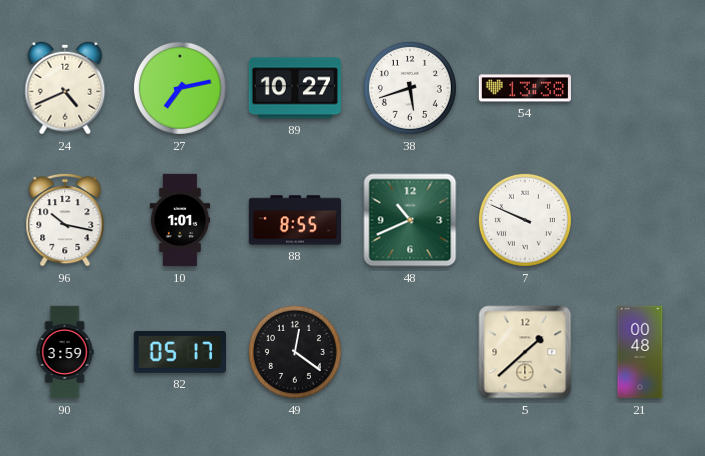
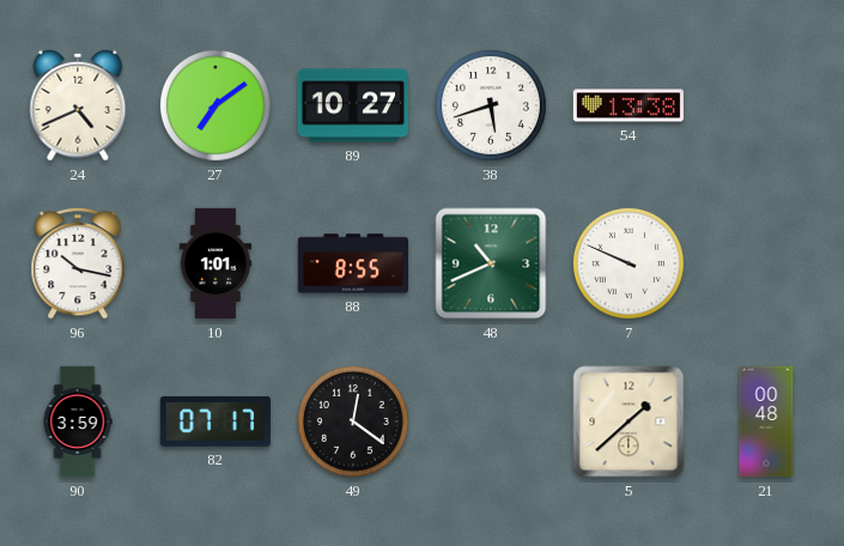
27: 7:13 -> 7:09 (215, 105)
82: 05:17 -> 07:17 (214, 421)
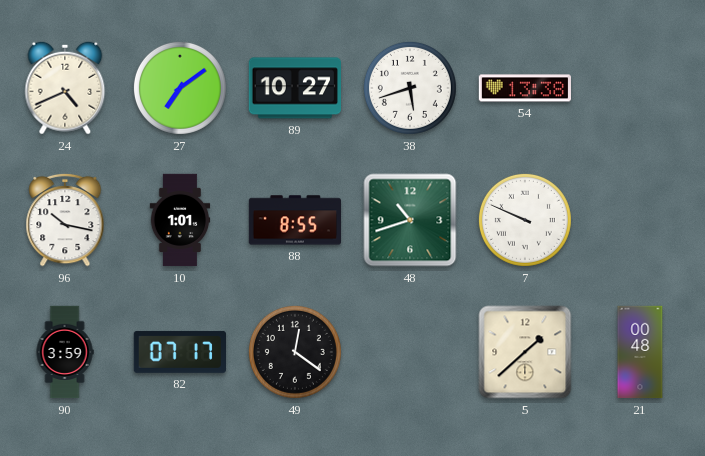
48: 10:41 -> 10:42 (410, 220)
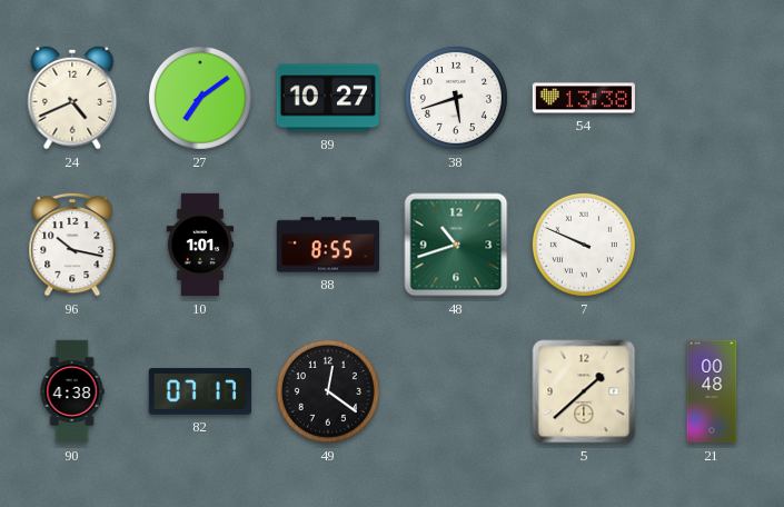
90: 3:59 -> 4:38 (72, 391)
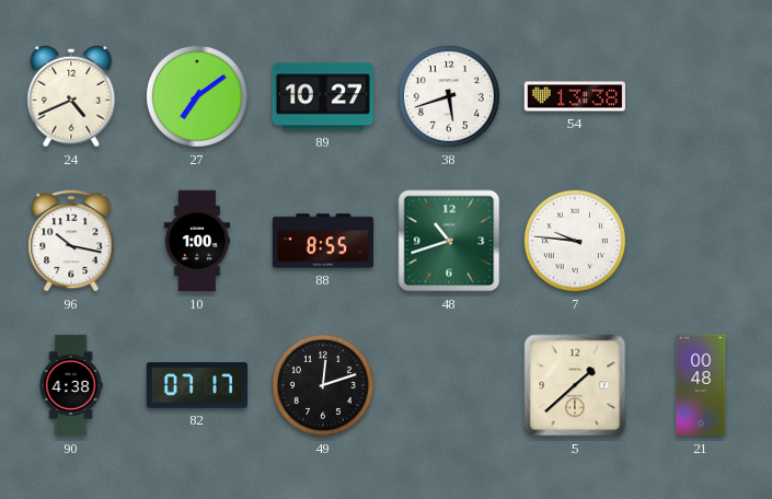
10: 1:01 -> 1:00 (197, 241)
7: 9:49 -> 9:46 (575, 241)
49: 12:21 -> 12:12 (323, 385)
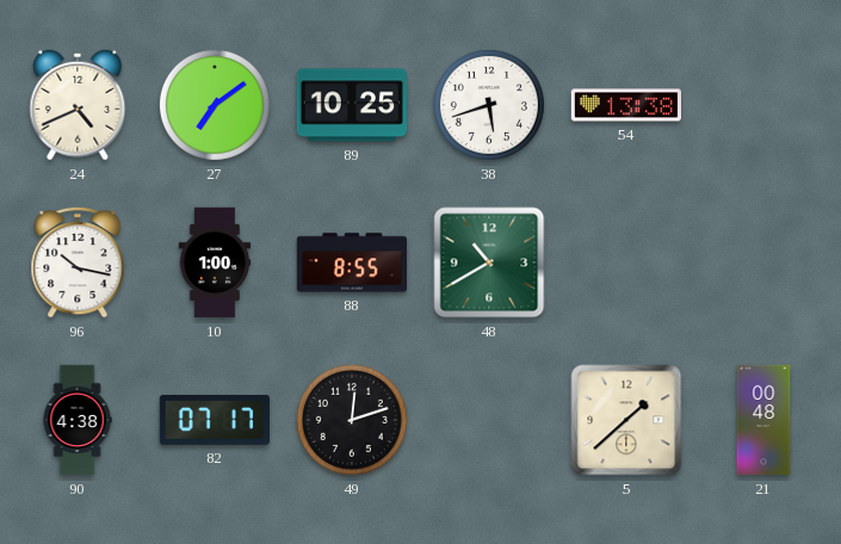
89: 10:27 -> 10:25 (351, 105)
48: 10:42 -> 10:40 (489, 262)
7: 9:46 -> none (575, 241)
